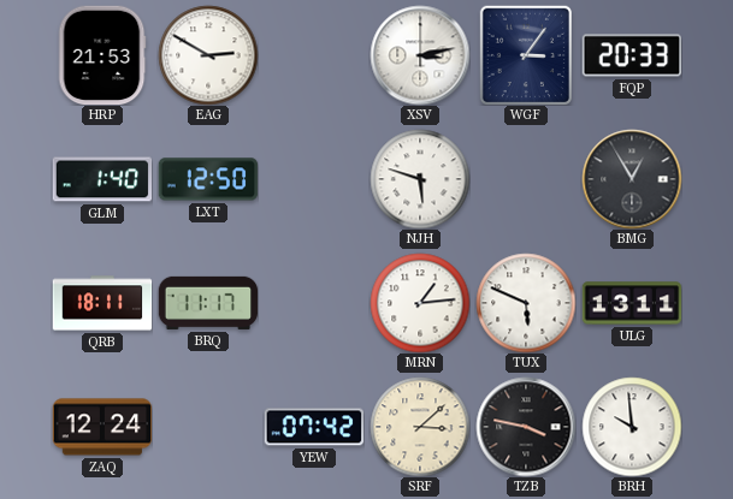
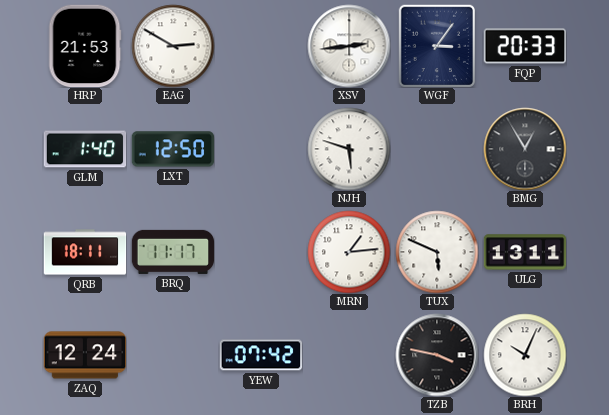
XSV: 3:13 -> 2:44 (349, 46)
SRF: 3:08 -> none (420, 427)
BRH: 9:59 -> 10:04 (525, 355)
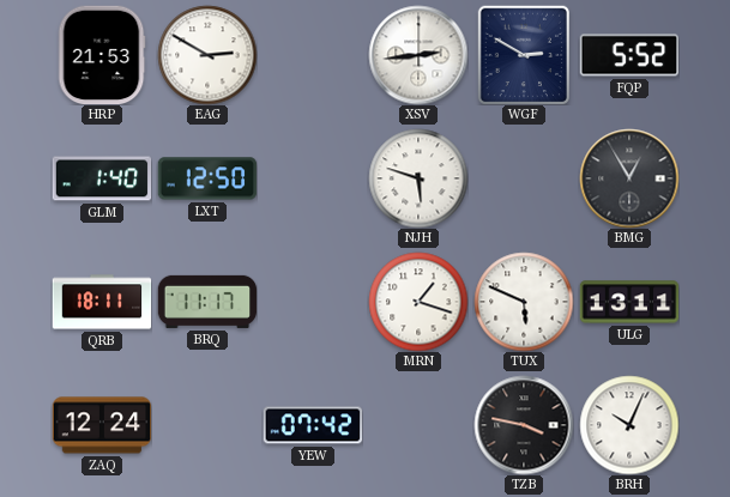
WGF: 3:06 -> 2:50 (523, 55)
FQP: 20:33 -> 5:52 (629, 55)
MRN: 1:14 -> 1:18 (418, 302)
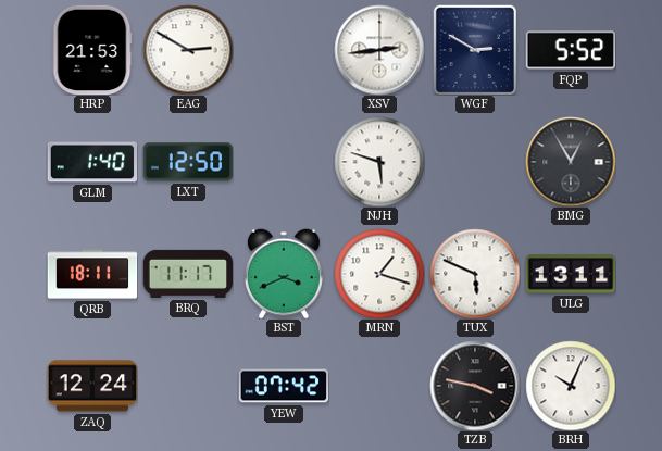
BST: none -> 3:41 (284, 274)
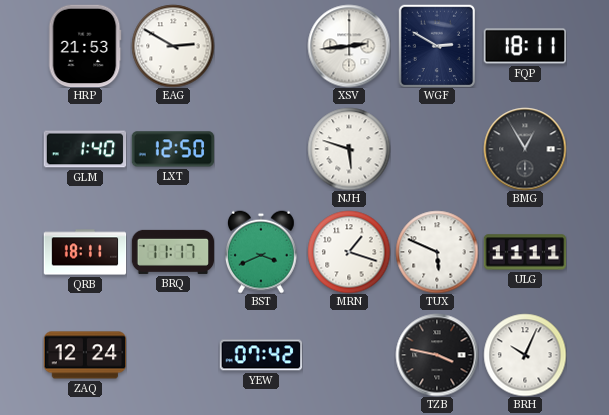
FQP: 5:52 -> 18:11 (525, 46)
ULG: 13:11 -> 11:11 (525, 252)
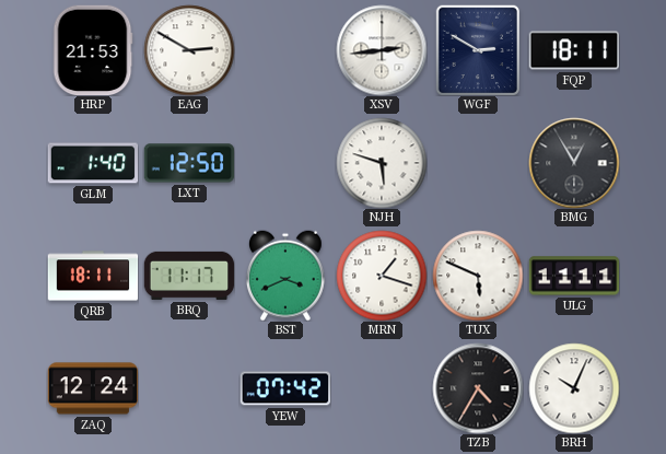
TZB: 3:47 -> 4:35 (478, 388)
